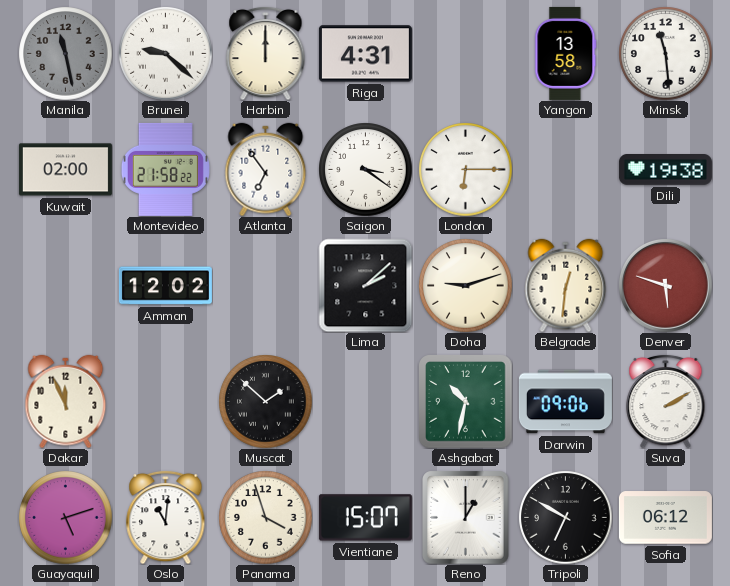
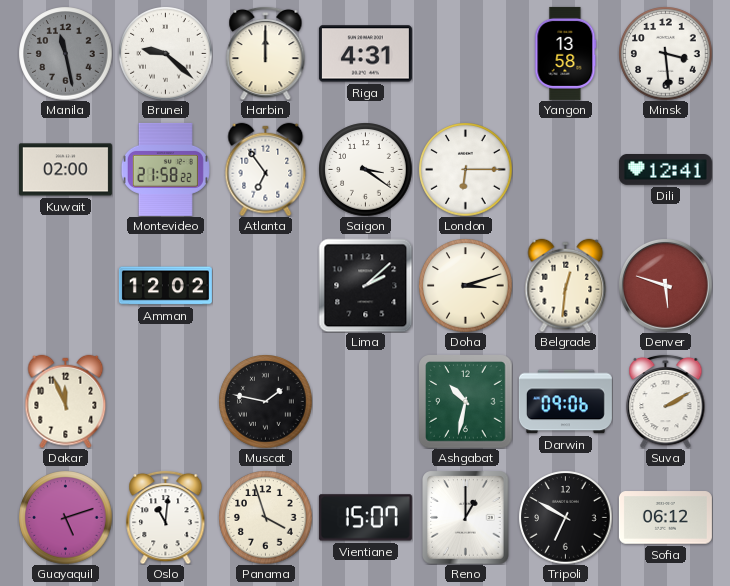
Minsk: 11:29 -> 3:29 (665, 53)
Dili: 19:38 -> 12:41 (665, 170)
Doha: 9:12 -> 3:12 (465, 285)
Muscat: 1:52 -> 1:47 (265, 401)
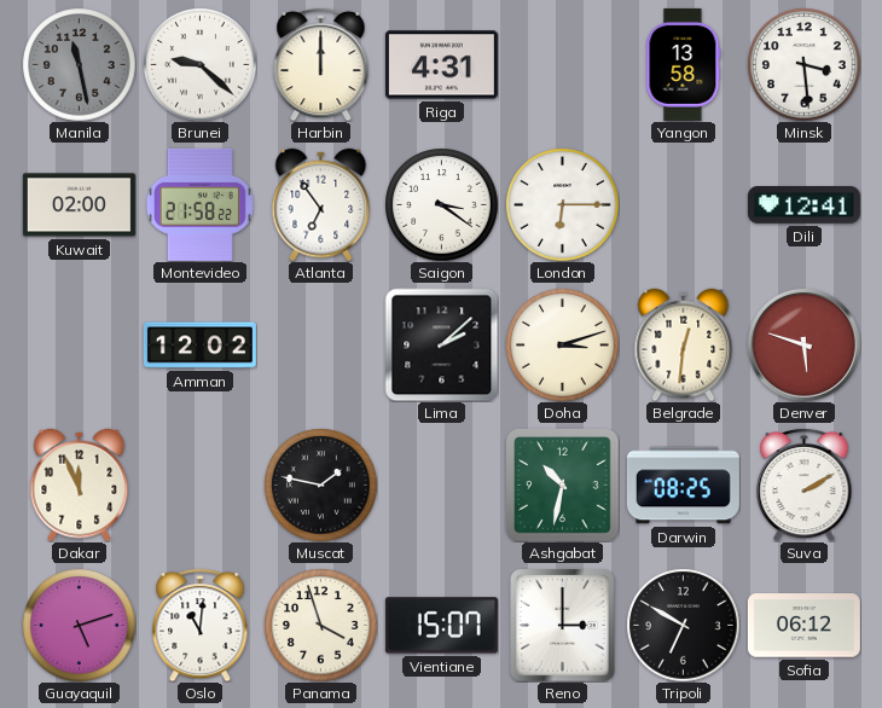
Darwin: 09:06 -> 08:25 (683, 486)
Reno: 1:00 -> 3:00 (563, 625)
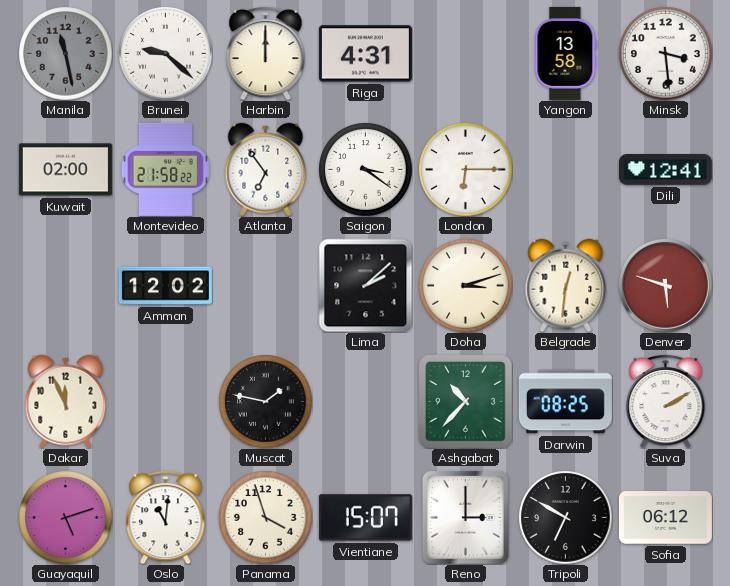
Ashgabat: 10:32 -> 10:37 (465, 401)
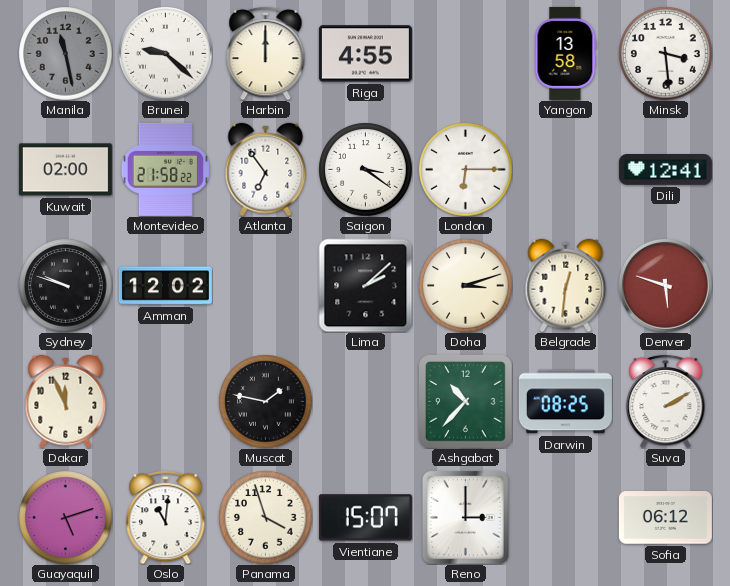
Riga: 4:31 -> 4:55 (365, 54)
Sydney: none -> 9:48 (65, 285)
Tripoli: 6:50 -> none (565, 517)
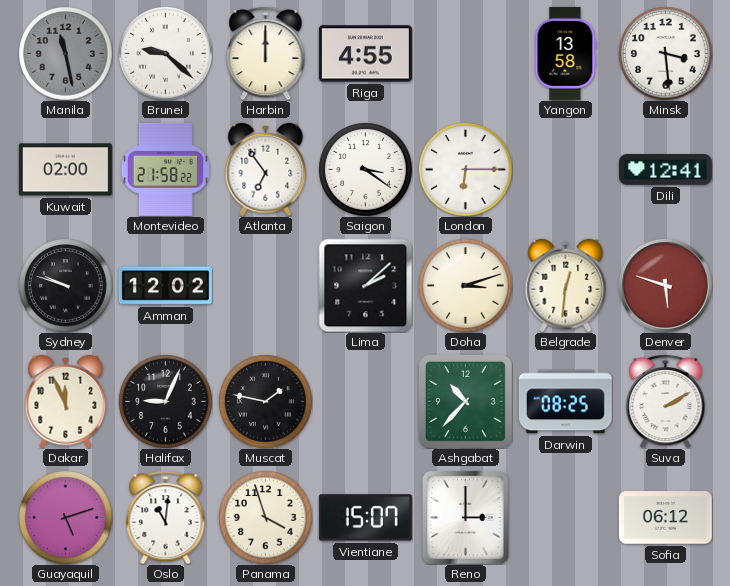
Halifax: none -> 9:04 (165, 401)
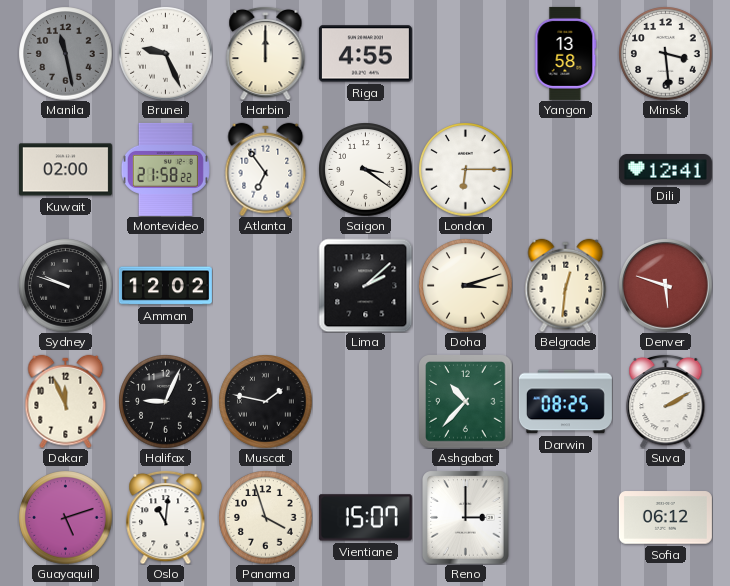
Brunei: 9:22 -> 9:26 (165, 53)
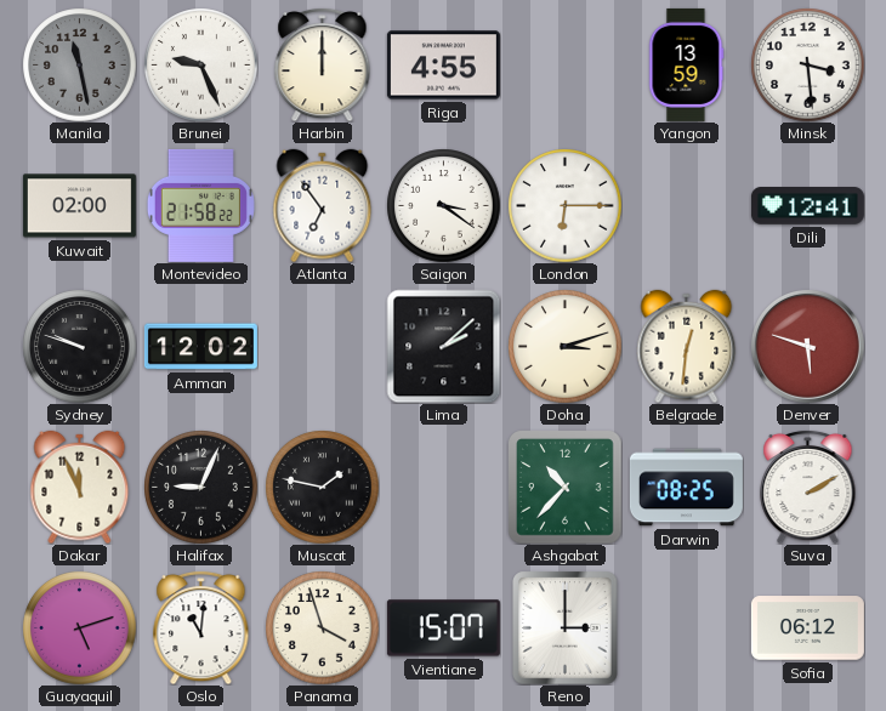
Yangon: 13:58 -> 13:59 (687, 64)
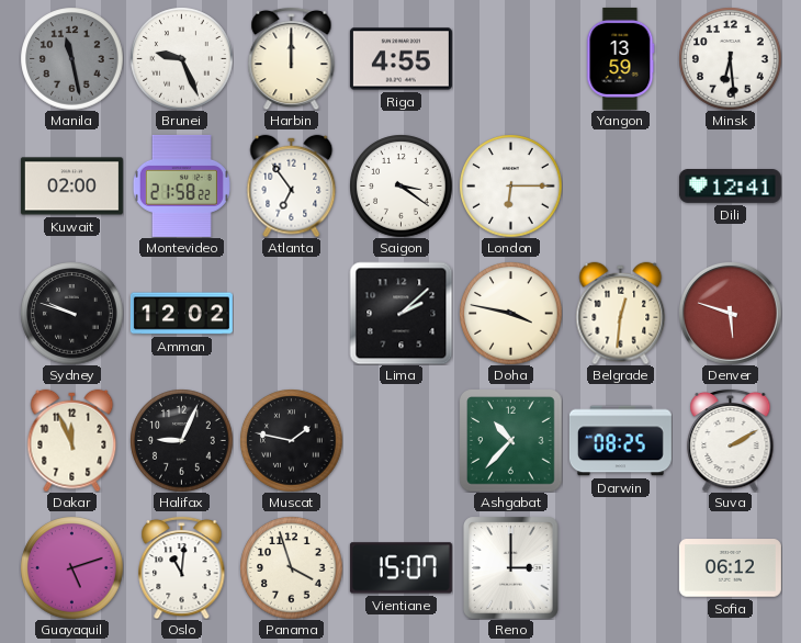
Minsk: 3:29 -> 6:29 (730, 58)
Doha: 3:12 -> 3:47 (510, 313)
